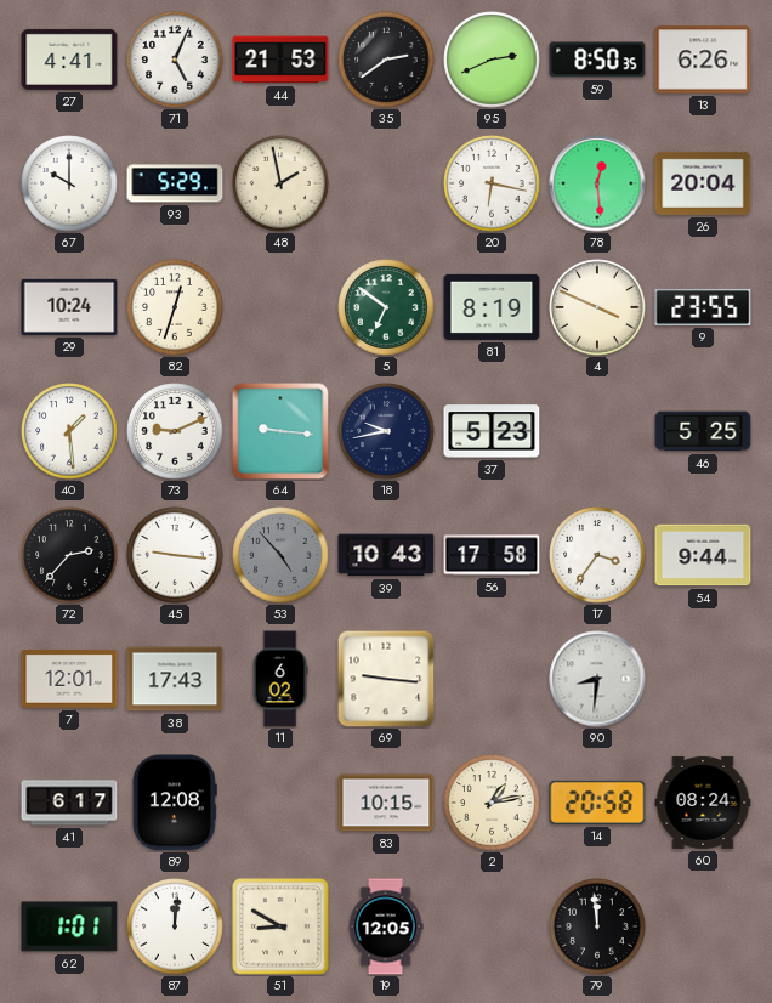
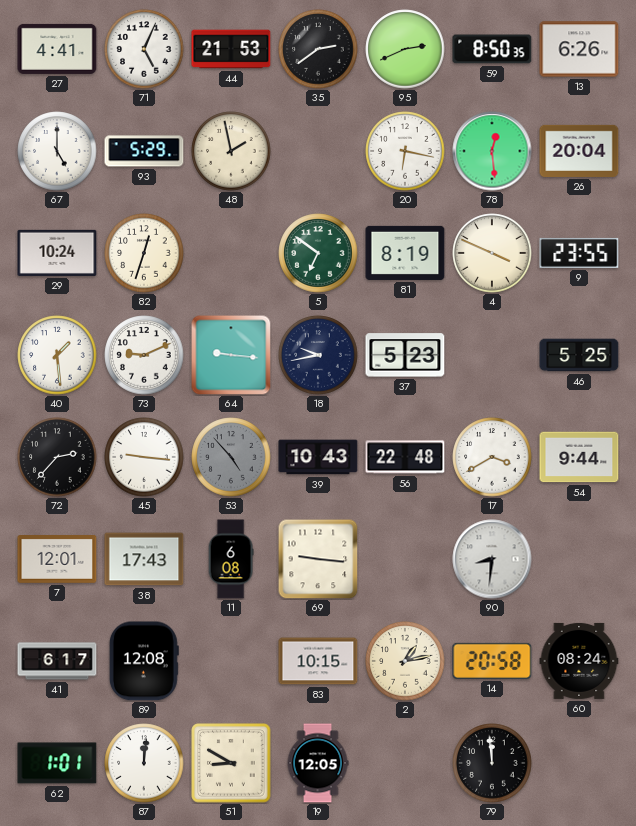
67: 10:00 -> 5:00 (57, 151)
56: 17:58 -> 22:48 (405, 457)
17: 3:36 -> 3:40 (492, 457)
11: 6:02 -> 6:08 (231, 559)
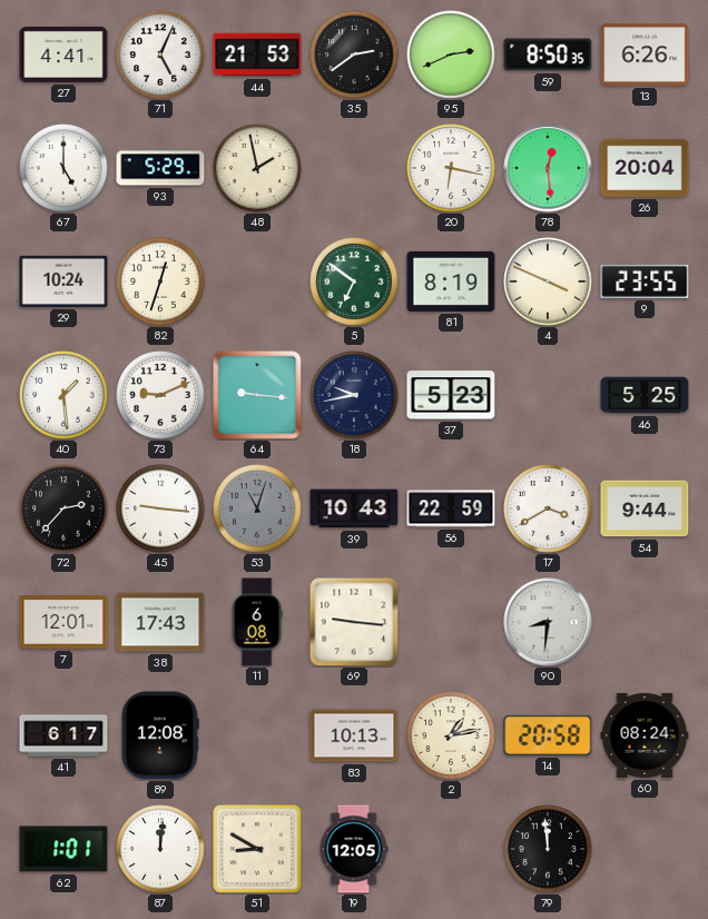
53: 4:53 -> 11:03 (257, 508)
56: 22:48 -> 22:59 (451, 508)
83: 10:15 -> 10:13 (354, 735)
